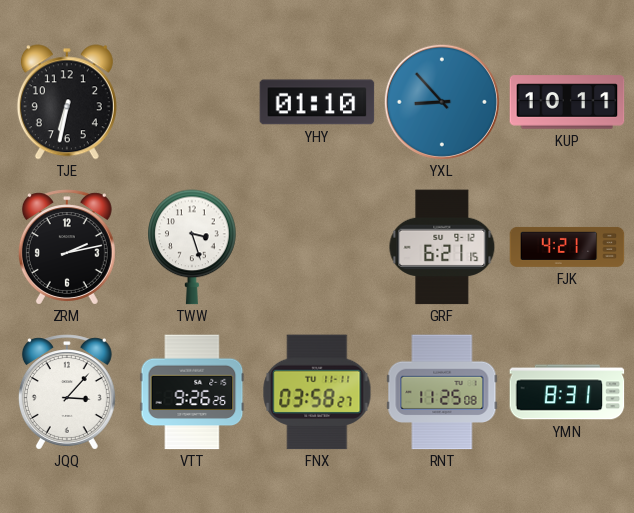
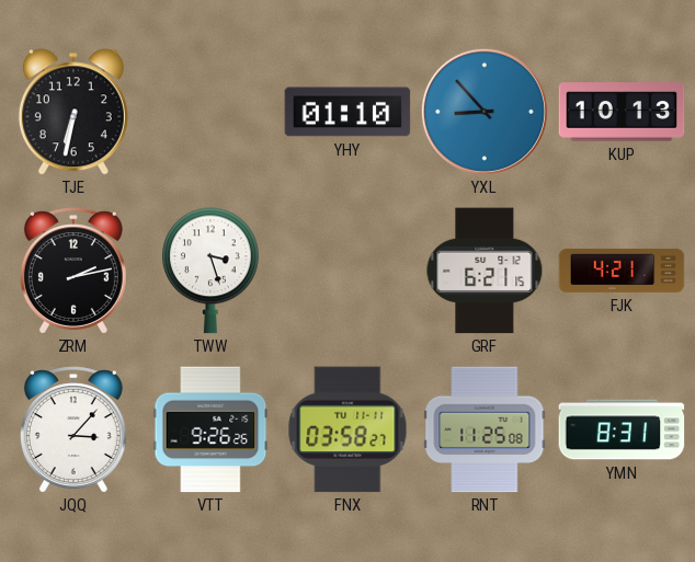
KUP: 10:11 -> 10:13 (622, 112)
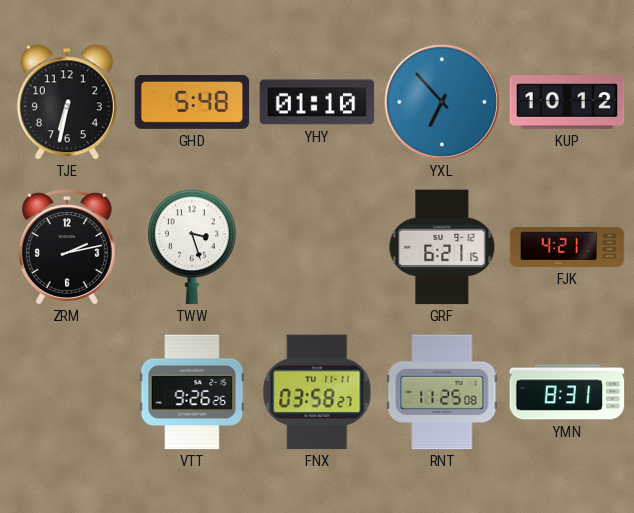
GHD: none -> 5:48 (192, 102)
YXL: 8:53 -> 6:53 (442, 102)
KUP: 10:13 -> 10:12 (567, 102)
JQQ: 3:07 -> none (73, 429)
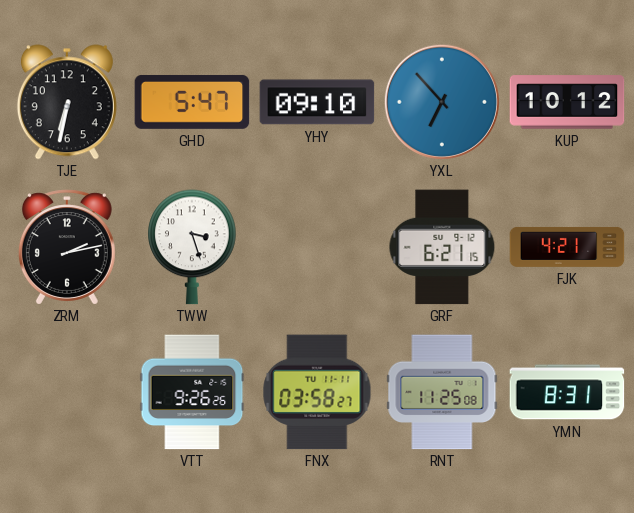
GHD: 5:48 -> 5:47 (192, 102)
YHY: 01:10 -> 09:10 (317, 102)
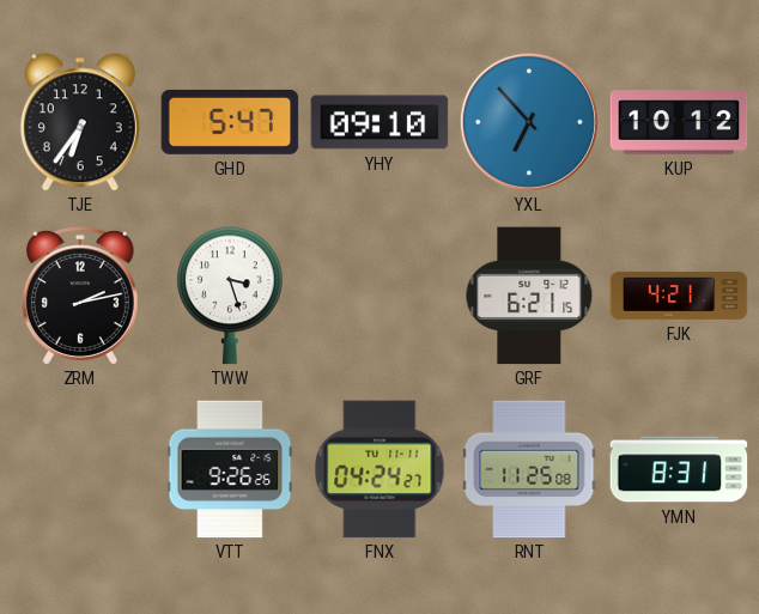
TJE: 6:32 -> 6:36 (80, 122)
FNX: 03:58 -> 04:24 (380, 469)
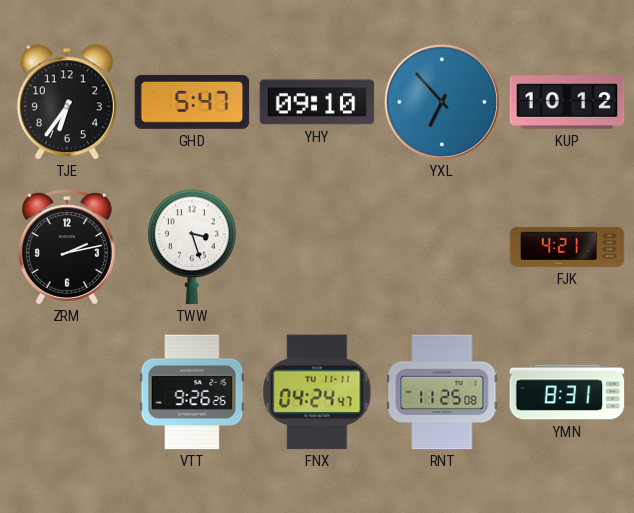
GRF: 6:21 -> none (529, 296)
FNX: 04:24:27 -> 04:24:47 (317, 392)
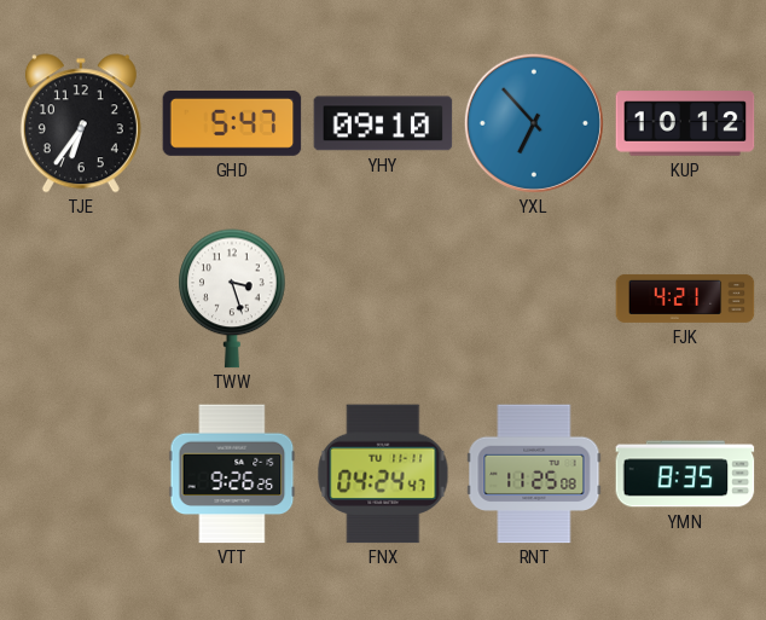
ZRM: 2:13 -> none (67, 247)
YMN: 8:31 -> 8:35 (685, 474)
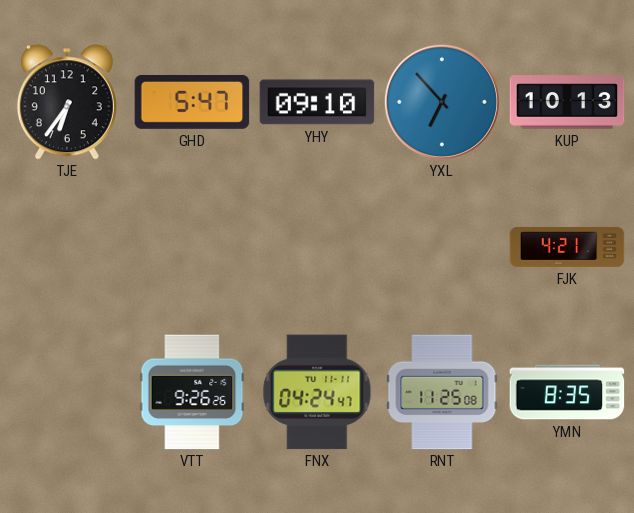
KUP: 10:12 -> 10:13 (567, 102)
TWW: 3:27 -> none (232, 299)
